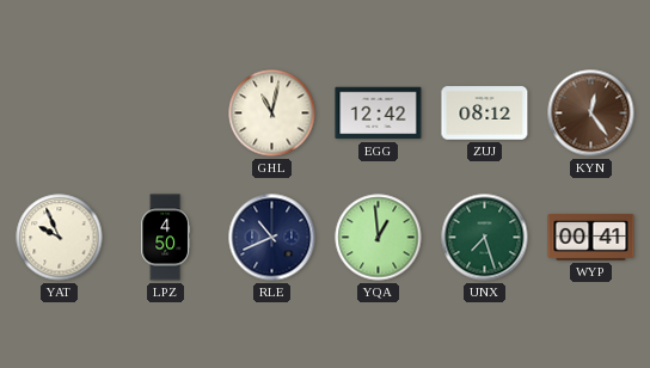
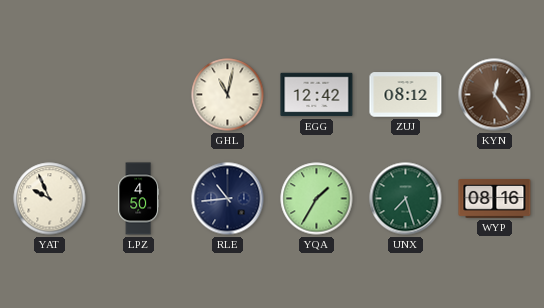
RLE: 10:41 -> 10:44 (228, 199)
YQA: 12:59 -> 1:35 (317, 199)
WYP: 00:41 -> 08:16 (495, 198)
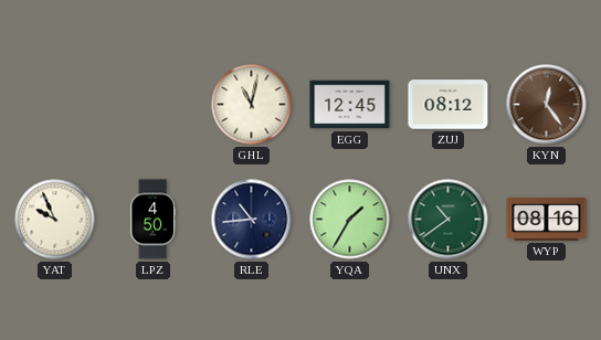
EGG: 12:42 -> 12:45 (350, 105)
UNX: 7:27 -> 10:39 (449, 220)
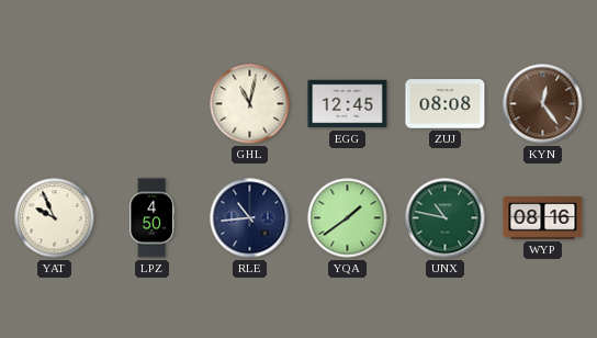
ZUJ: 08:12 -> 08:08 (446, 104)
YQA: 1:35 -> 1:39 (348, 218)
UNX: 10:39 -> 10:47 (446, 218)
